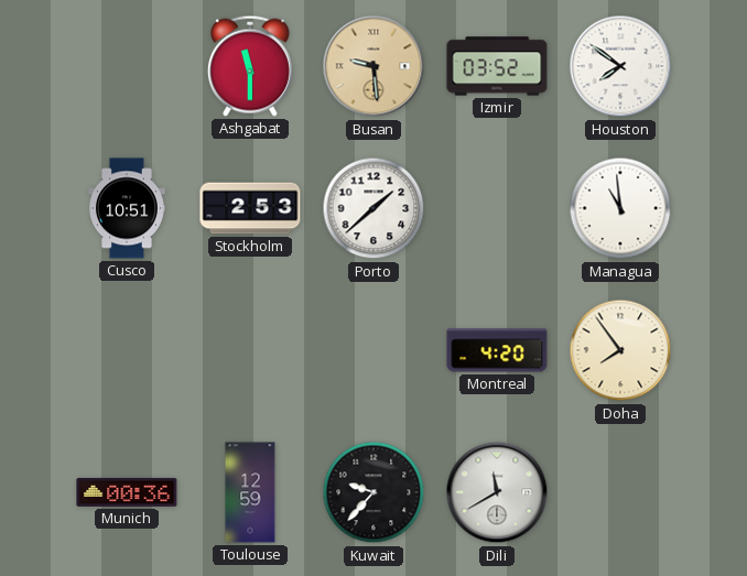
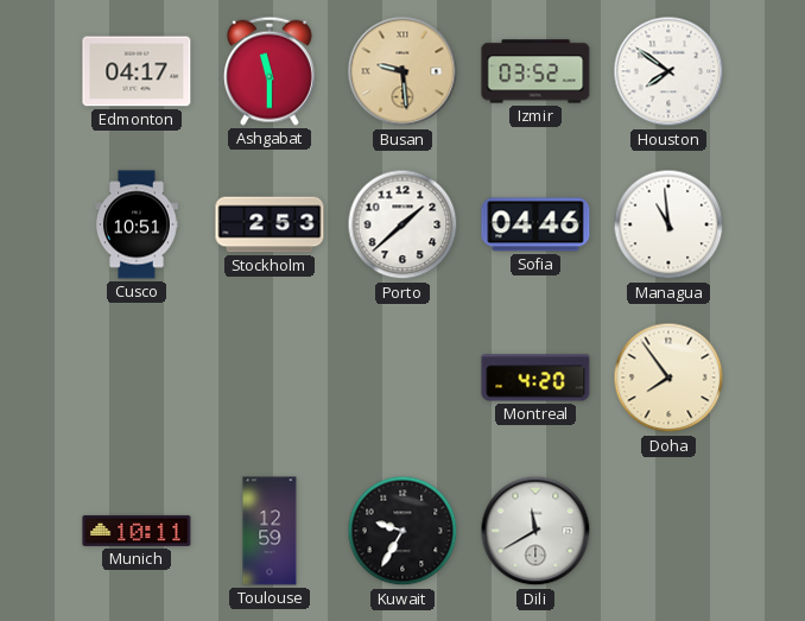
Edmonton: none -> 04:17 (137, 71)
Sofia: none -> 04:46 (535, 224)
Munich: 00:36 -> 10:11 (137, 531)
Kuwait: 9:37 -> 9:35 (402, 531)
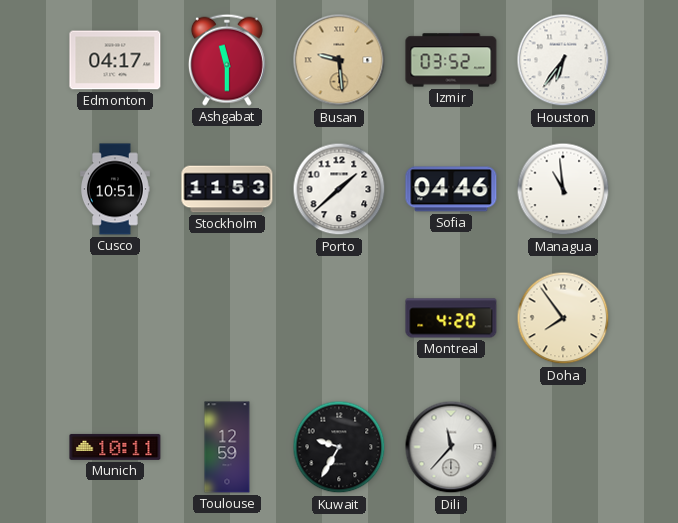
Houston: 7:51 -> 6:36 (563, 60)
Stockholm: 2:53 -> 11:53 (227, 189)
Dili: 11:40 -> 11:37 (451, 447)
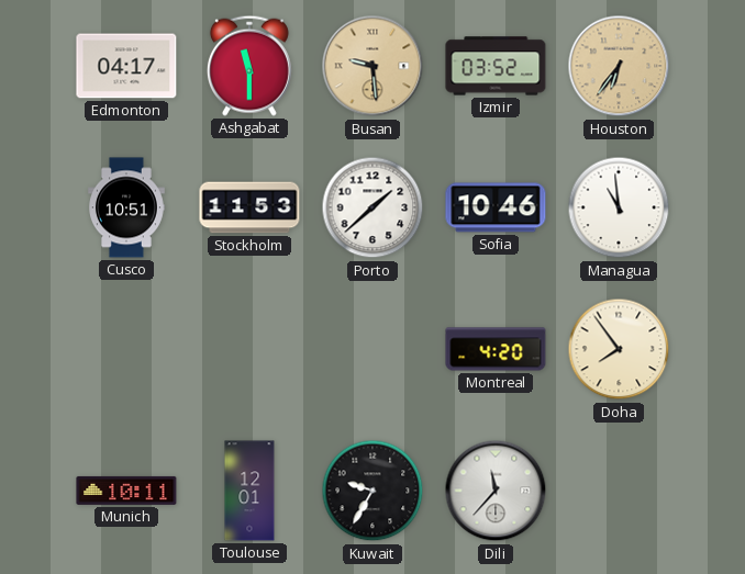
Houston dial: white -> champagne (619, 66)
Sofia: 04:46 -> 10:46 (496, 207)
Toulouse: 12:59 -> 12:01 (249, 491)
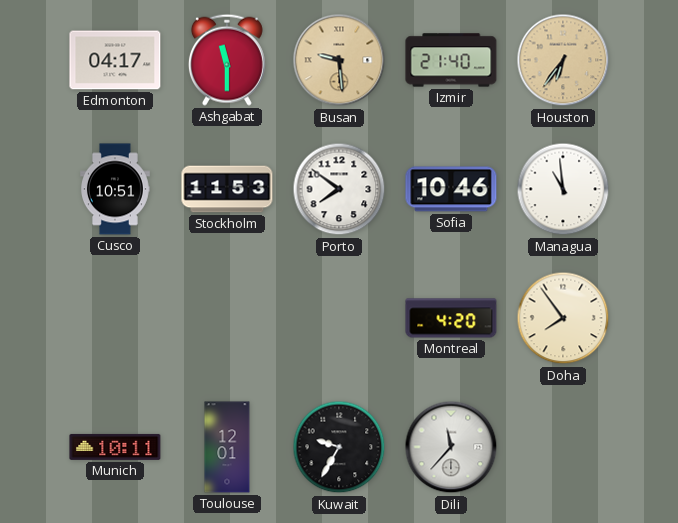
Izmir: 03:52 -> 21:40 (451, 60)
Porto: 1:38 -> 7:51 (339, 189)
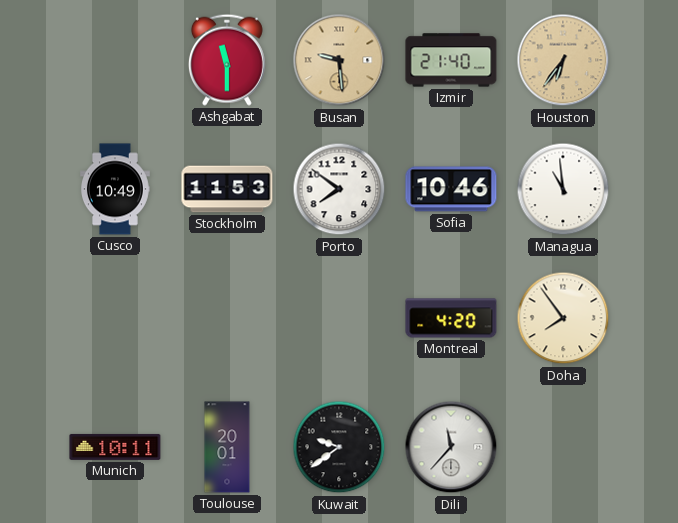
Edmonton: 04:17 -> none (115, 60)
Cusco: 10:51 -> 10:49 (116, 189)
Toulouse: 12:01 -> 20:01 (227, 447)
Kuwait: 9:35 -> 9:39 (339, 447)
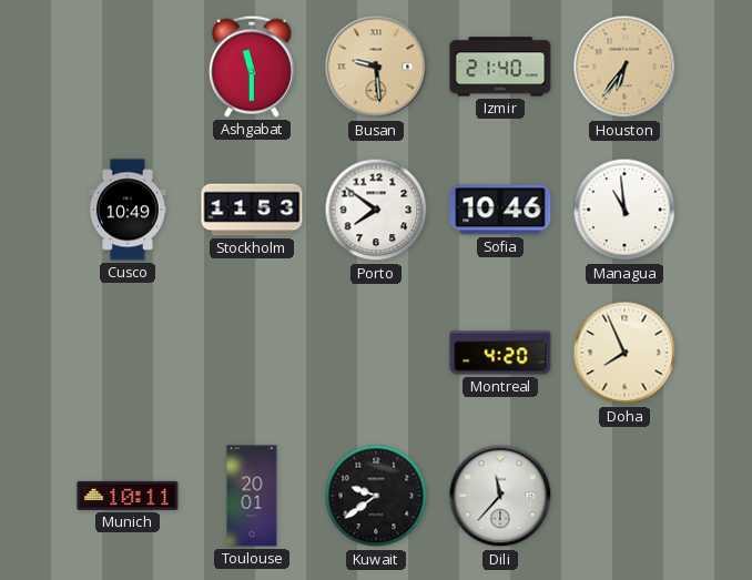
Doha: 7:54 -> 7:56 (624, 353)
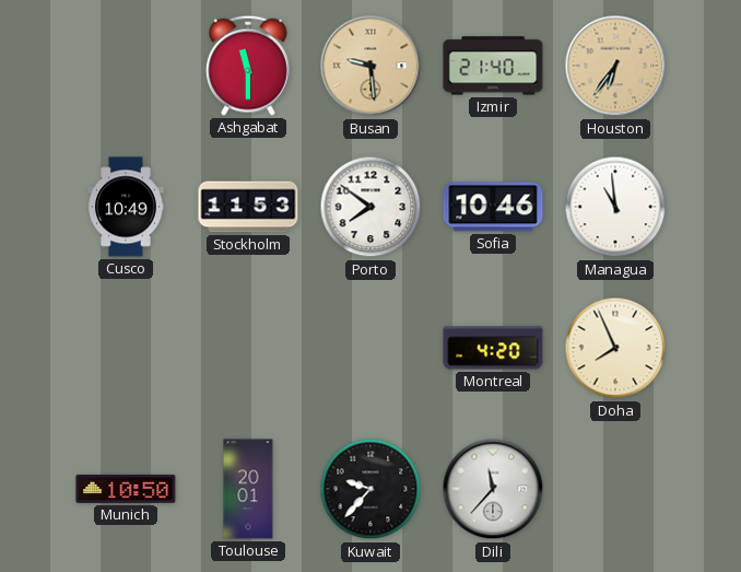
Munich: 10:11 -> 10:50 (126, 489)
Kuwait: 9:39 -> 9:37 (370, 489)
